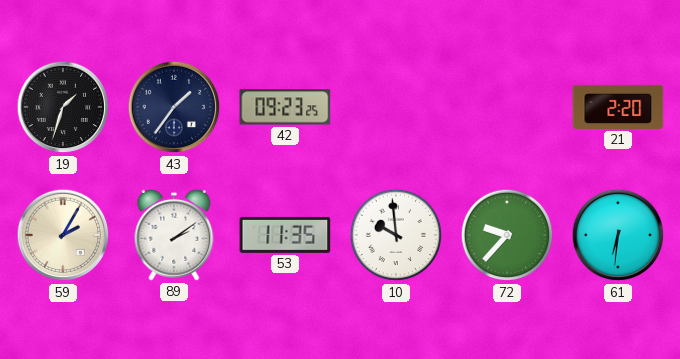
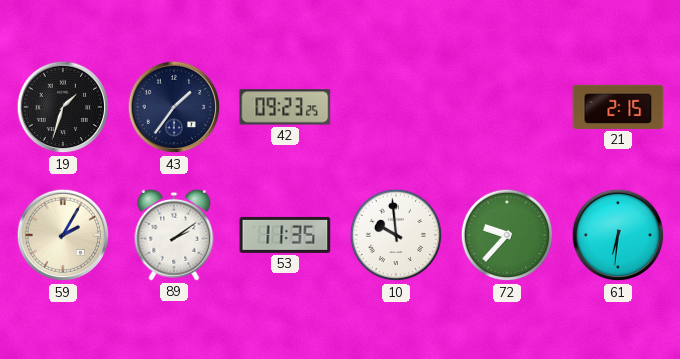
21: 2:20 -> 2:15 (618, 107)
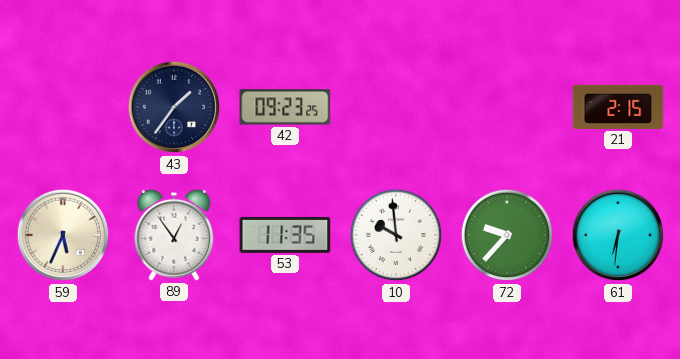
19: 1:33 -> none (63, 107)
59: 2:05 -> 5:34 (63, 235)
89: 2:09 -> 12:54 (174, 235)
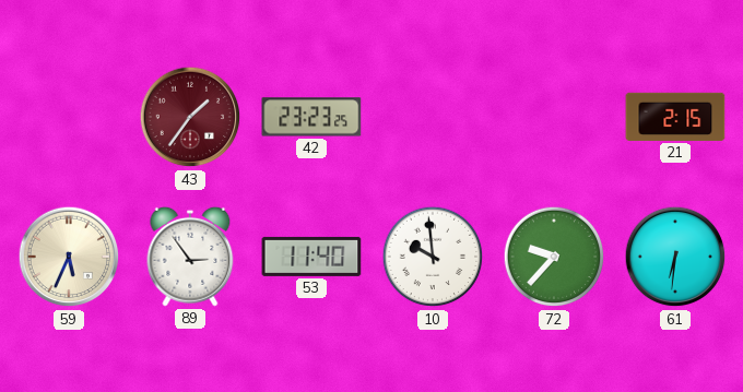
43 dial: navy -> burgundy (190, 117)
42: 09:23 -> 23:23 (311, 117)
89: 12:54 -> 2:54 (190, 257)
53: 11:35 -> 11:40 (311, 257)
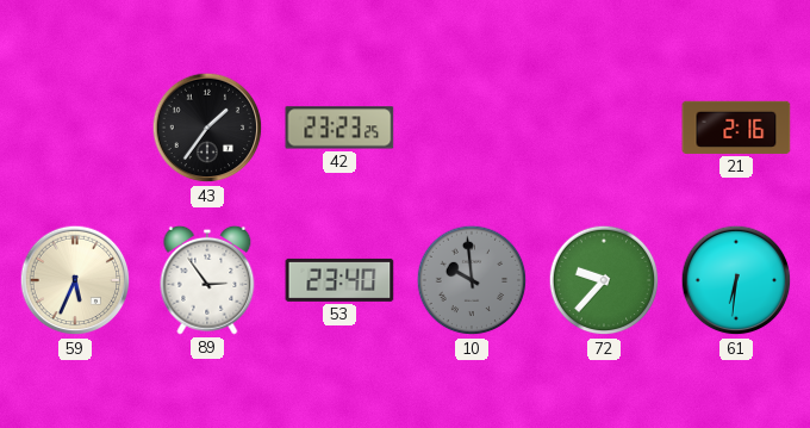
43 dial: burgundy -> black (207, 128)
21: 2:15 -> 2:16 (736, 128)
53: 11:40 -> 23:40 (339, 280)
10 dial: white -> grey (472, 280)
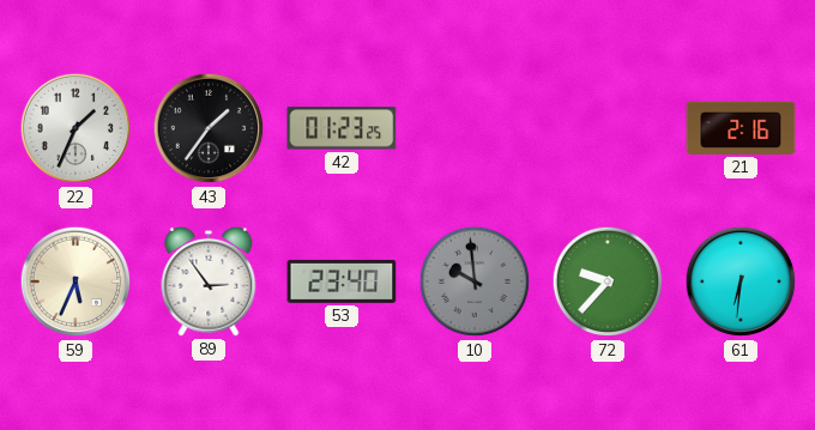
22: none -> 1:34 (76, 128)
42: 23:23 -> 01:23 (342, 128)
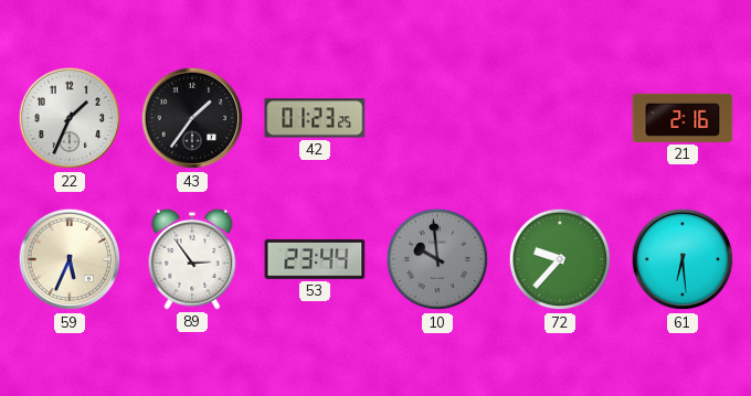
53: 23:40 -> 23:44 (315, 259)
61: 6:31 -> 6:29 (683, 259)
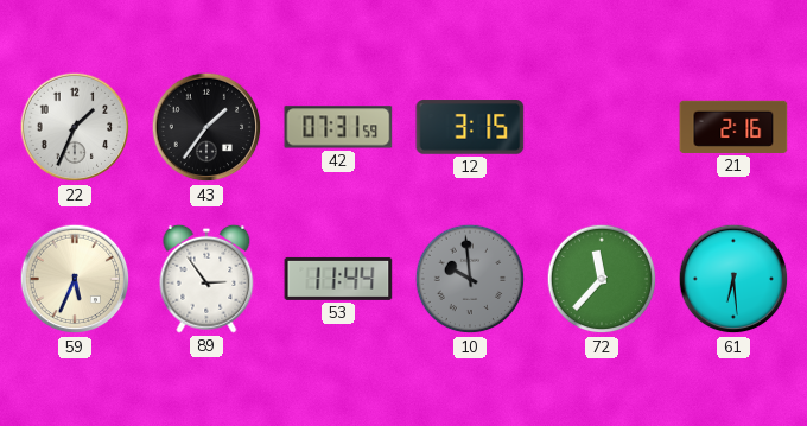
42: 01:23 -> 07:31 (338, 127)
12: none -> 3:15 (470, 127)
53: 23:44 -> 11:44 (338, 279)
72: 9:37 -> 11:37 (602, 279)
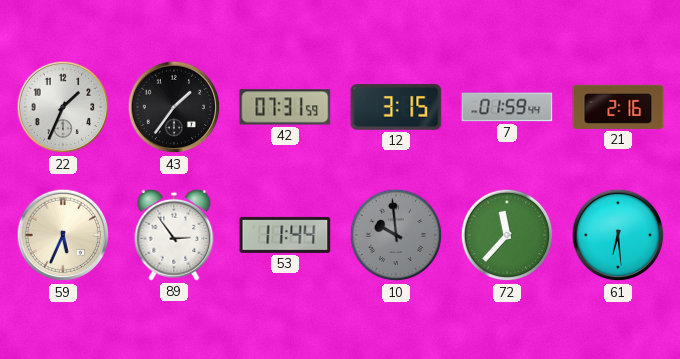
7: none -> 01:59 (507, 107)
